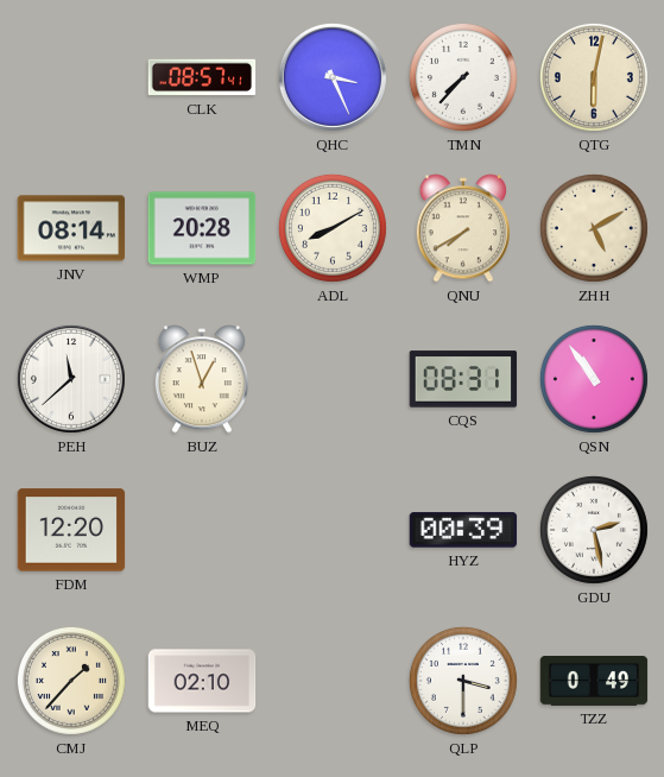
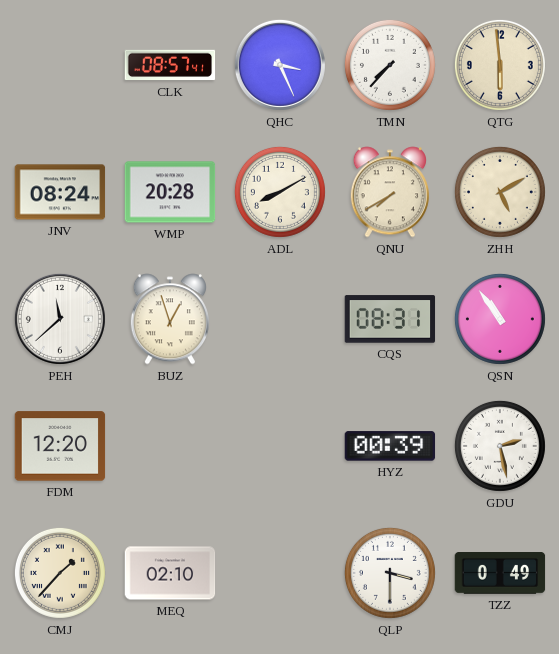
QTG: 6:02 -> 5:59 (500, 65)
JNV: 08:14 -> 08:24 (60, 192)
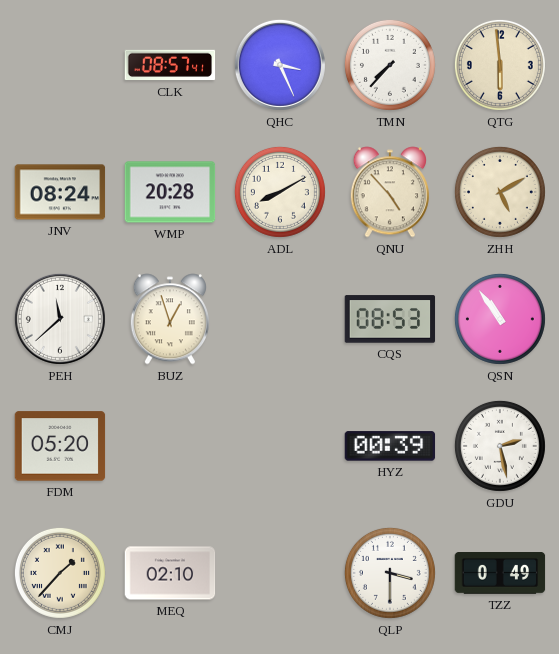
QNU: 7:40 -> 4:53 (390, 192)
CQS: 08:31 -> 08:53 (390, 319)
FDM: 12:20 -> 05:20 (60, 446)
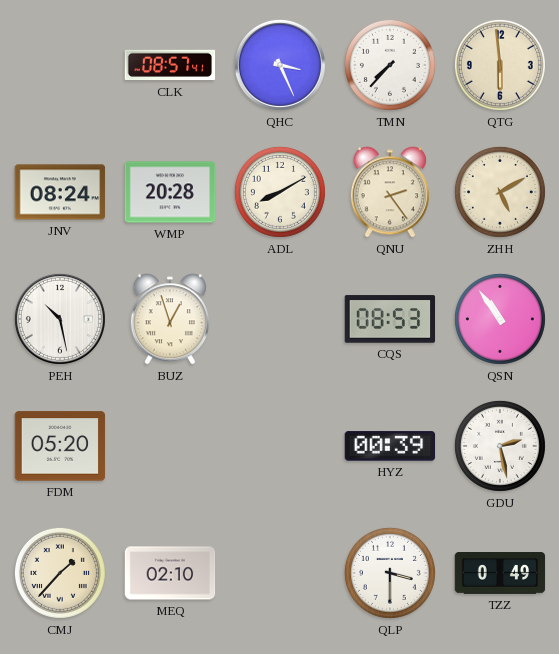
QNU: 4:53 -> 2:24 (390, 192)
PEH: 11:38 -> 10:28 (60, 319)
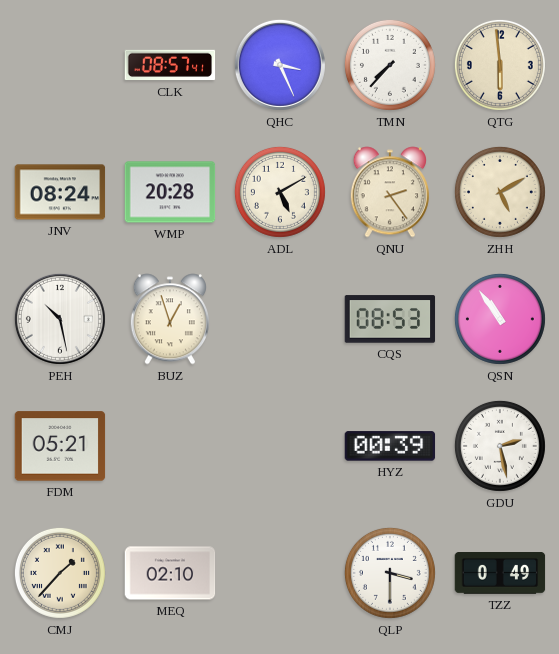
ADL: 8:10 -> 5:10 (280, 192)
FDM: 05:20 -> 05:21 (60, 446)
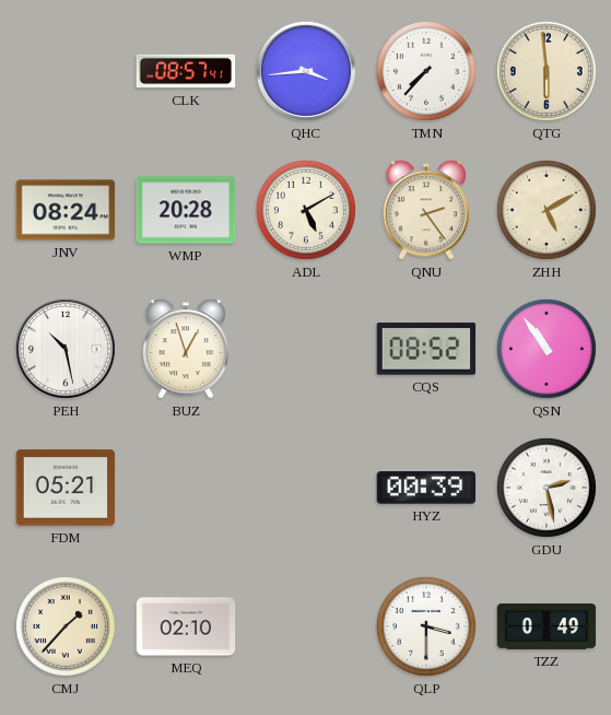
QHC: 3:26 -> 3:44 (306, 71)
CQS: 08:53 -> 08:52 (426, 349)
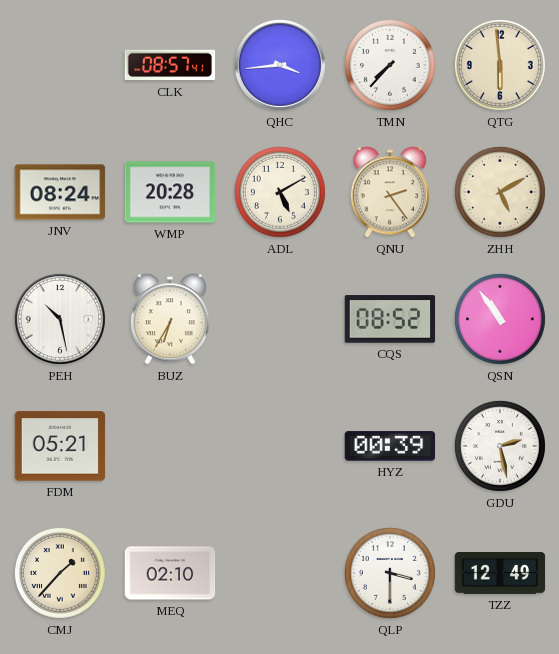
BUZ: 12:57 -> 6:35 (170, 319)
TZZ: 0:49 -> 12:49 (500, 574)
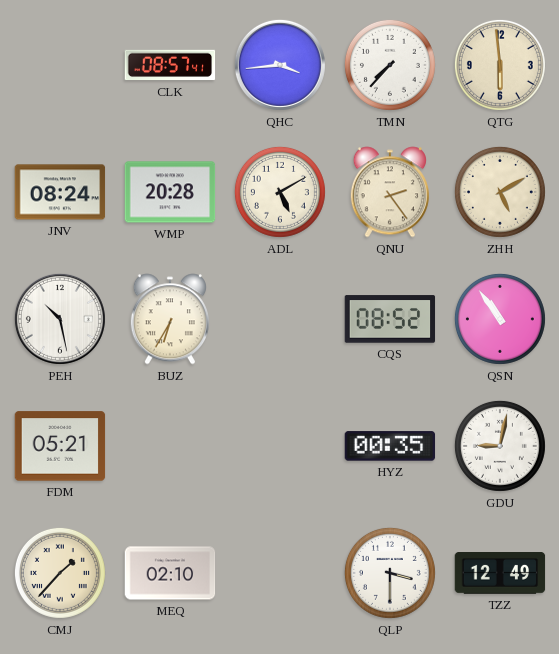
HYZ: 00:39 -> 00:35 (390, 446)
GDU: 2:28 -> 9:02 (500, 446)
